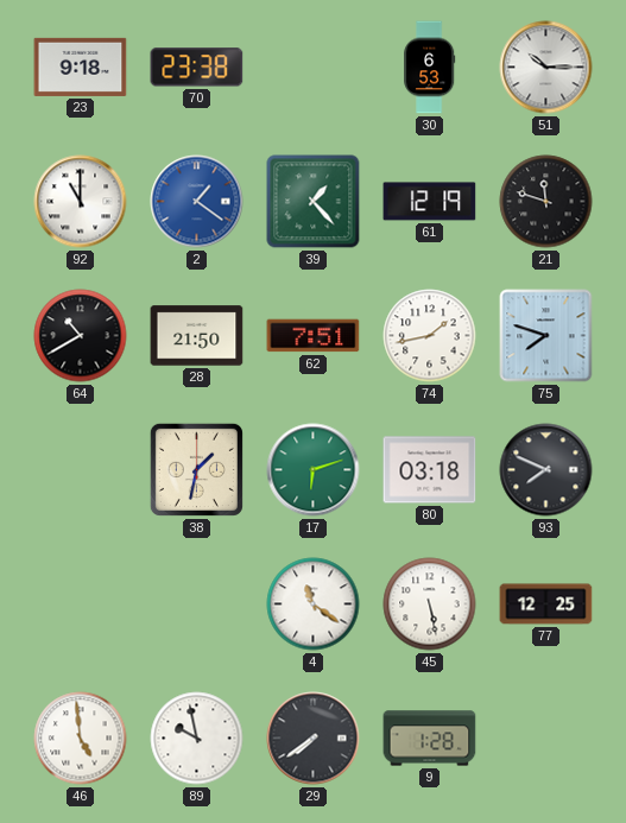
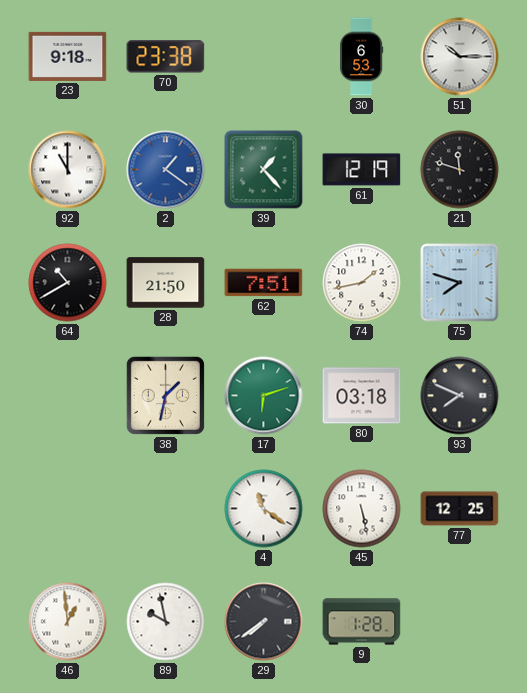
46: 4:59 -> 12:59 (68, 622)
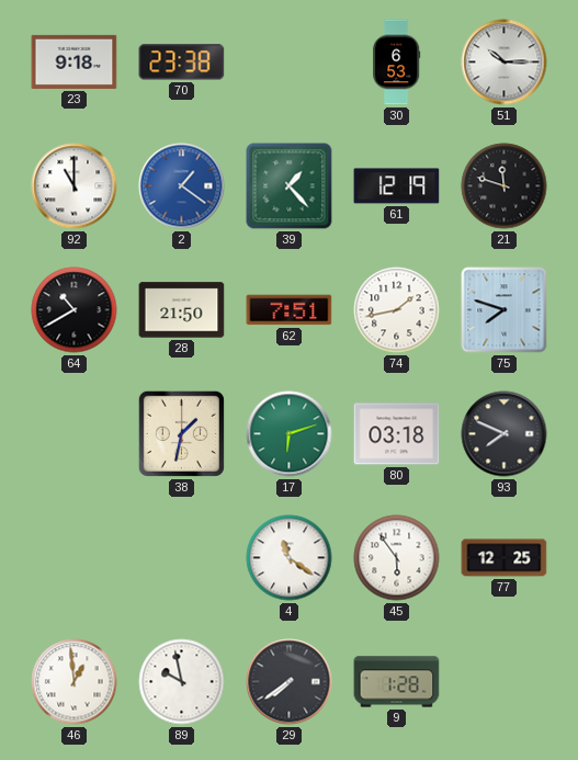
45: 5:28 -> 5:54 (397, 558)
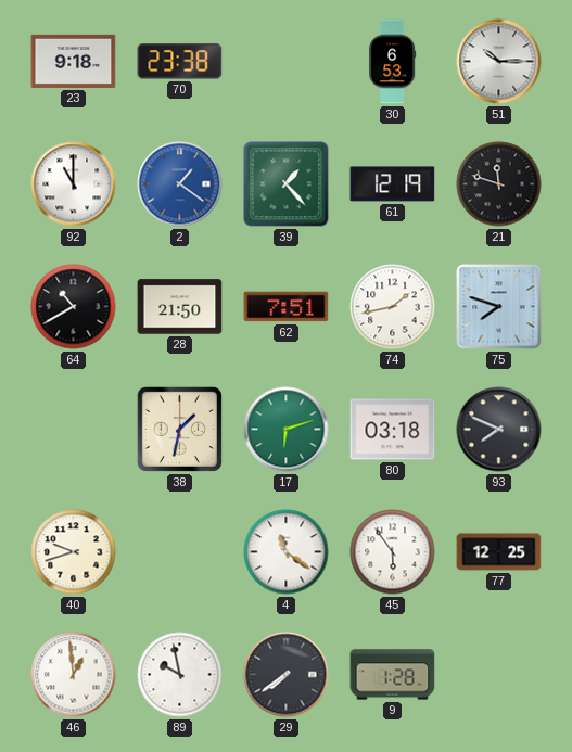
40: none -> 9:42 (74, 552)
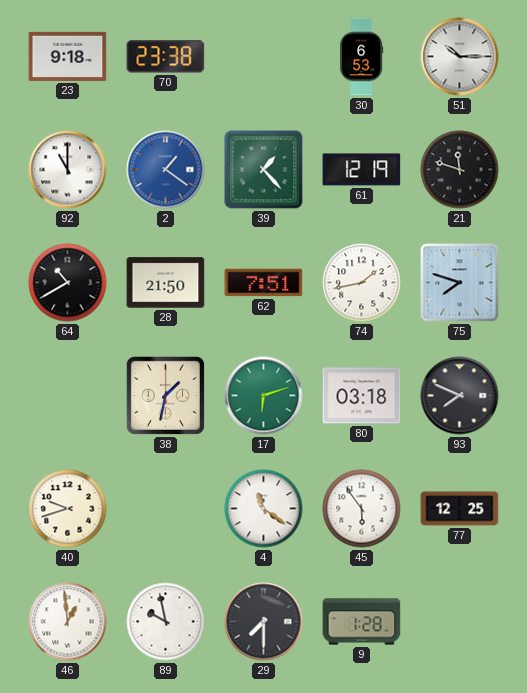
29: 7:39 -> 7:30 (264, 622)
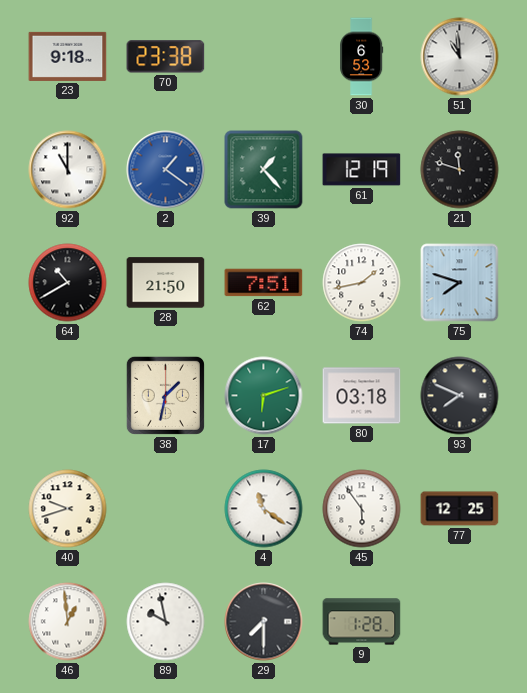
51: 10:15 -> 10:59 (460, 57)
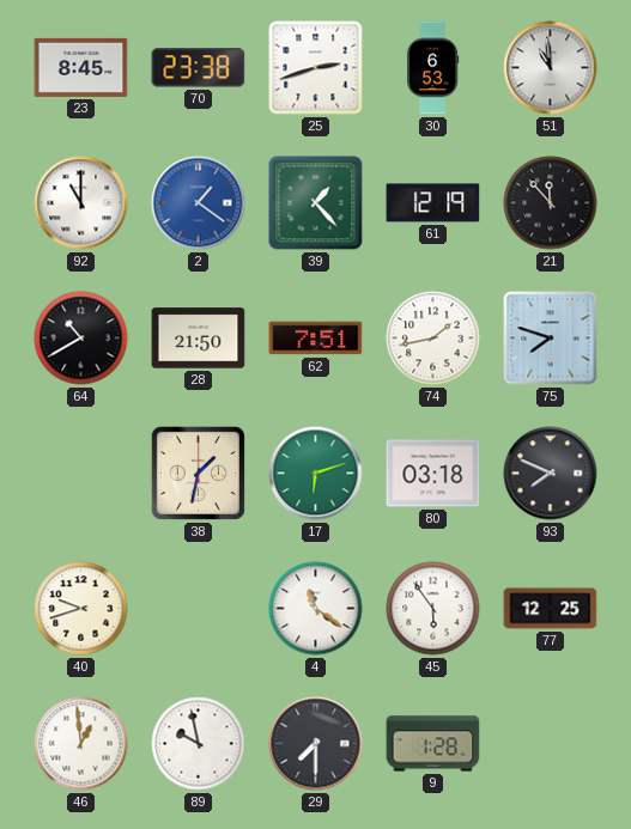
23: 9:18 -> 8:45 (81, 67)
25: none -> 2:42 (316, 68)
21: 11:48 -> 11:53 (551, 203)
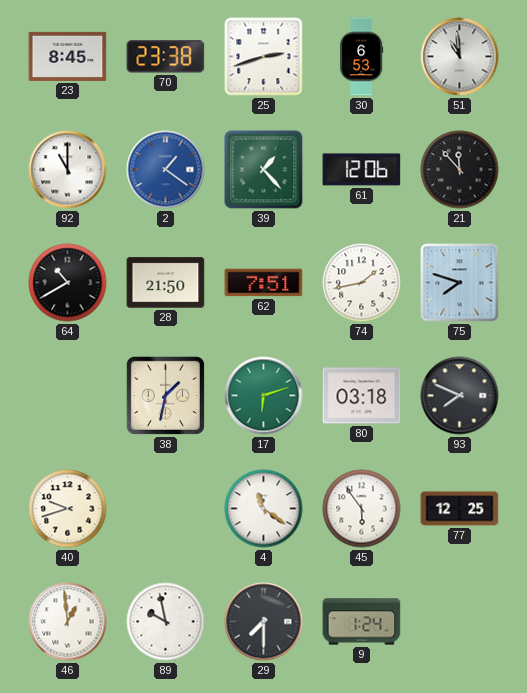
61: 12:19 -> 12:06 (362, 170)
9: 1:28 -> 1:24 (362, 622)
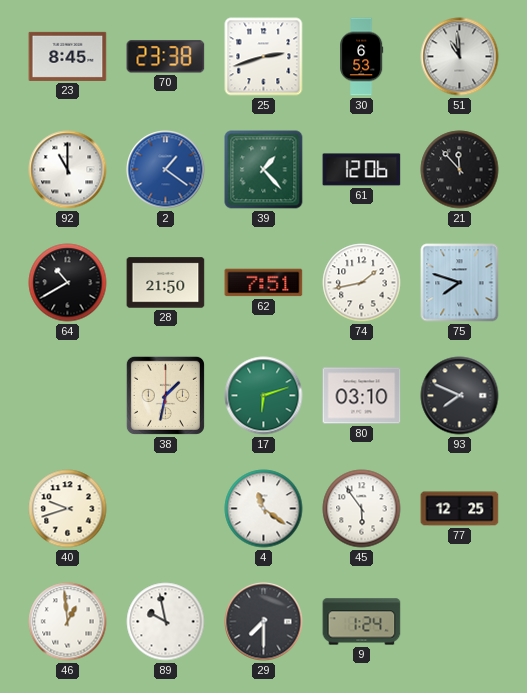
80: 03:18 -> 03:10 (362, 396)
